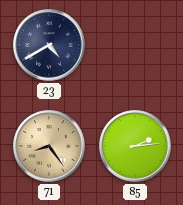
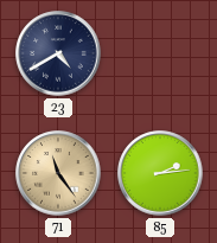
71: 8:24 -> 11:24 (58, 173)
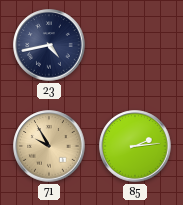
23: 4:40 -> 4:43 (49, 45)
71: 11:24 -> 9:55 (49, 146)
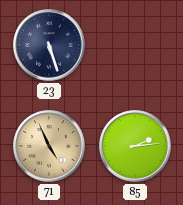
23: 4:43 -> 5:27 (49, 45)
71: 9:55 -> 4:56 (49, 146)
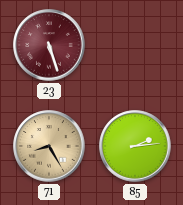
23 dial: navy -> burgundy (49, 45)
71: 4:56 -> 8:25 (49, 146)
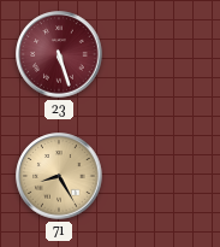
85: 2:14 -> none (135, 146)
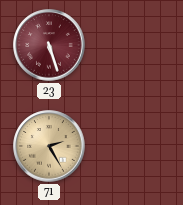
71: 8:25 -> 2:25 (49, 146)
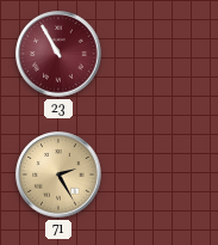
23: 5:27 -> 10:55 (58, 54)
